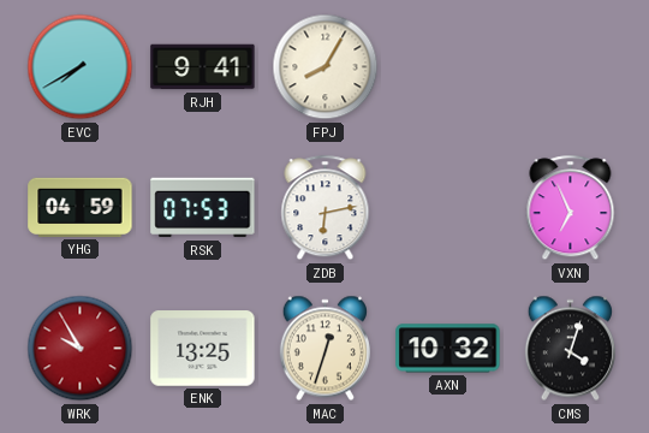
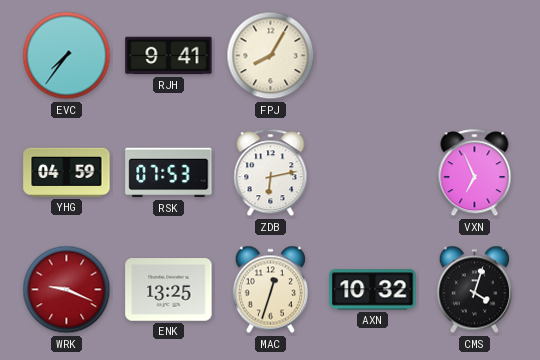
EVC: 7:40 -> 7:36 (67, 56)
WRK: 9:55 -> 9:19 (67, 290)
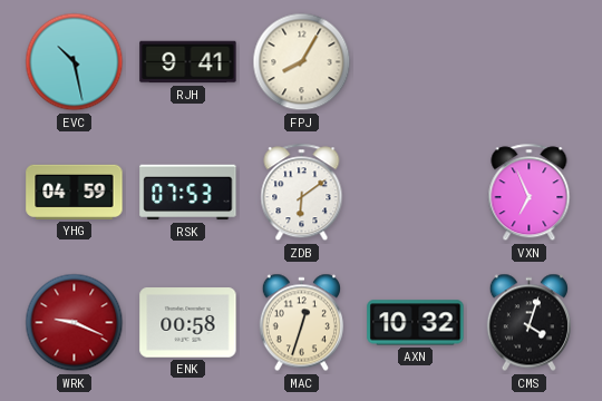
EVC: 7:36 -> 10:28 (75, 62)
ZDB: 6:13 -> 6:09 (302, 193)
ENK: 13:25 -> 00:58 (188, 323)
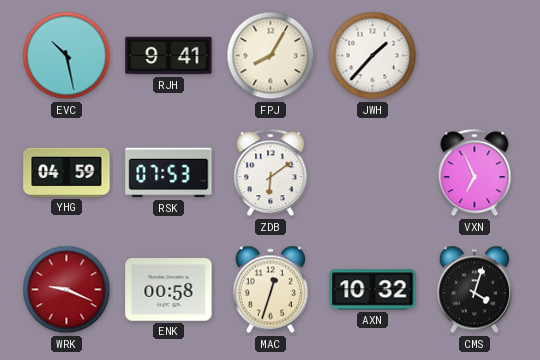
JWH: none -> 1:37 (373, 56)
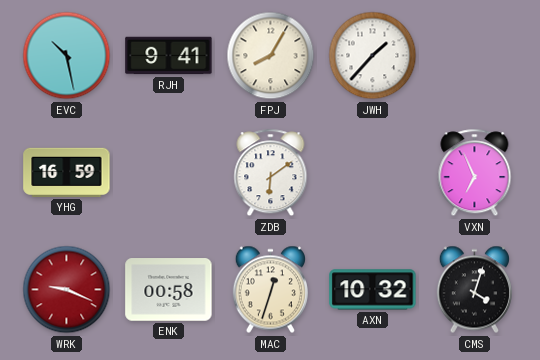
YHG: 04:59 -> 16:59 (67, 172)
RSK: 07:53 -> none (169, 173)
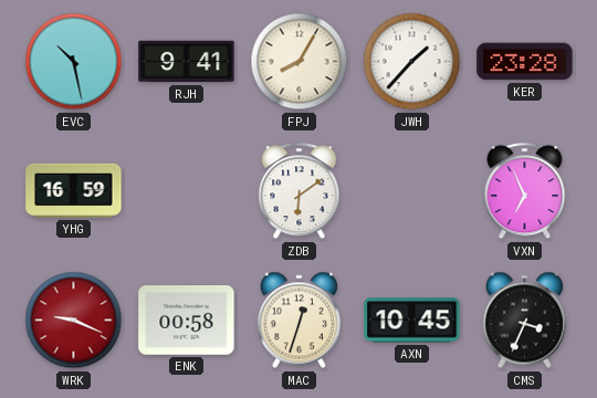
KER: none -> 23:28 (525, 62)
AXN: 10:32 -> 10:45 (412, 321)
CMS: 4:03 -> 3:34 (524, 321)
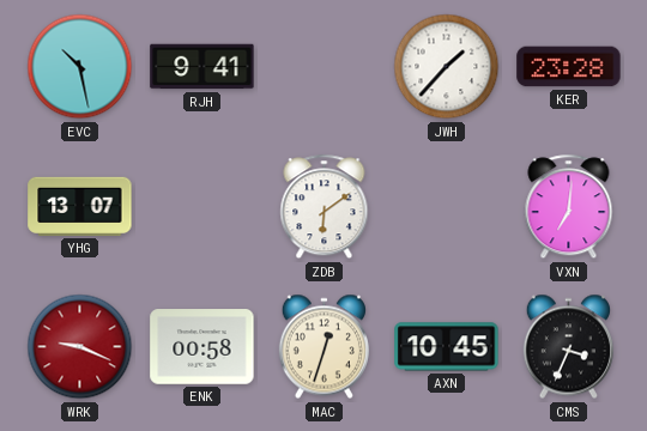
FPJ: 8:05 -> none (300, 62)
YHG: 16:59 -> 13:07 (80, 206)
VXN: 6:56 -> 7:01 (569, 207)
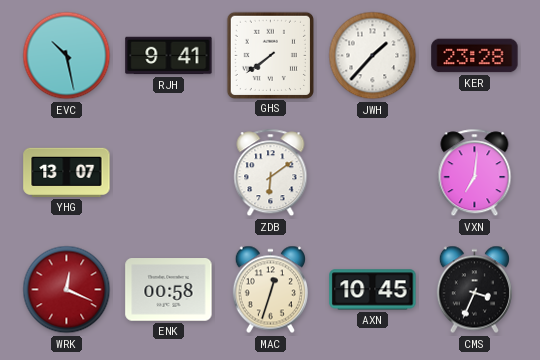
GHS: none -> 7:39 (270, 55)
WRK: 9:19 -> 12:19 (67, 290)
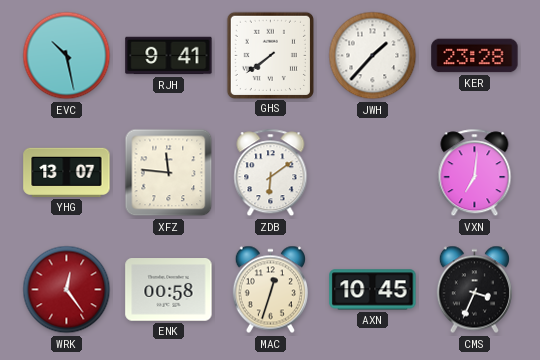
XFZ: none -> 11:46 (169, 173)
WRK: 12:19 -> 12:24 (67, 290)
